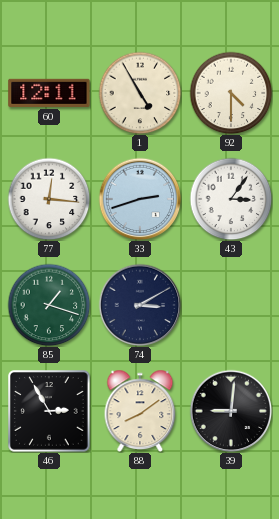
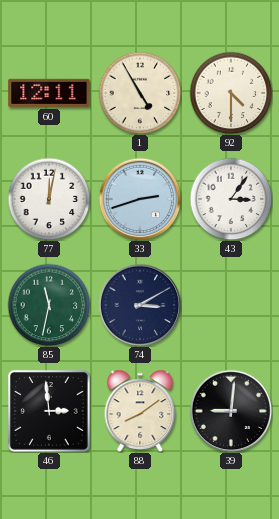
77: 12:16 -> 12:02 (49, 199)
85: 1:18 -> 11:32 (49, 305)
46: 2:55 -> 2:59 (50, 412)
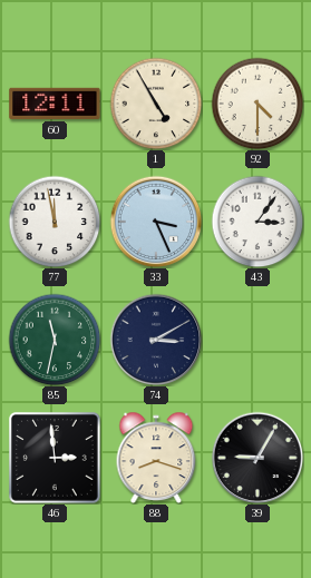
77: 12:02 -> 11:58 (55, 222)
33: 2:42 -> 3:26 (156, 222)
88: 8:09 -> 8:18 (156, 457)
39: 9:01 -> 9:05 (257, 458)
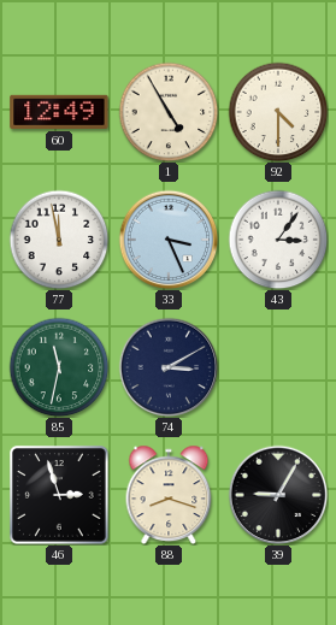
60: 12:11 -> 12:49 (59, 112)
46: 2:59 -> 2:57 (60, 496)
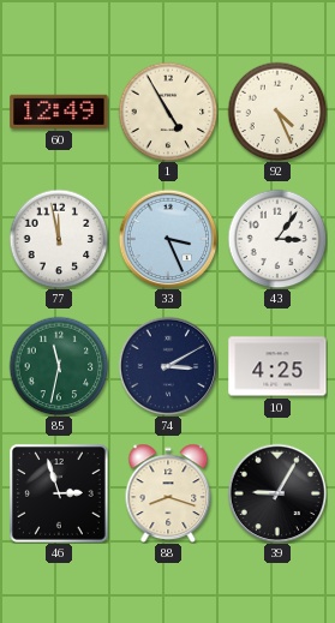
92: 4:30 -> 4:26 (277, 112)
10: none -> 4:25 (277, 366)
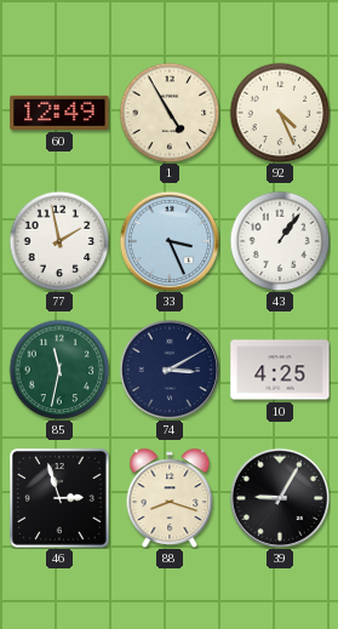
77: 11:58 -> 1:58 (59, 241)
43: 3:06 -> 1:06 (280, 241)
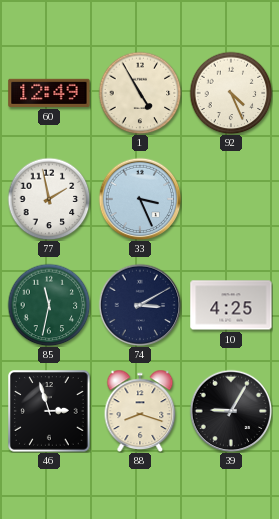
43: 1:06 -> none (280, 241)
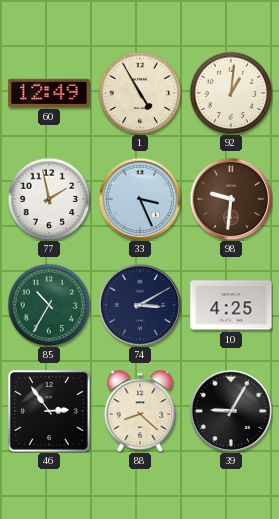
92: 4:26 -> 1:01 (231, 93)
98: none -> 9:31 (231, 199)
85: 11:32 -> 10:35 (49, 305)
46: 2:57 -> 2:54 (50, 412)
88: 8:18 -> 8:22 (140, 410)
